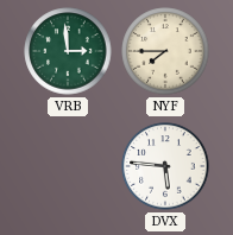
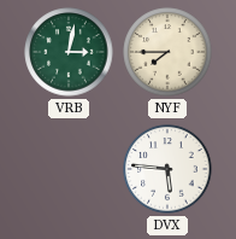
VRB: 2:59 -> 3:02 (69, 52)
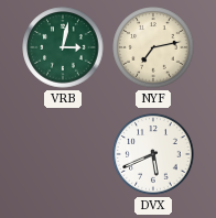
NYF: 7:45 -> 7:13 (153, 47)
DVX: 5:46 -> 5:41 (153, 154)
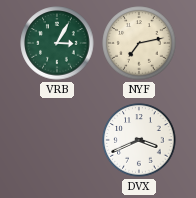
VRB: 3:02 -> 3:05 (57, 43)
DVX: 5:41 -> 3:41 (139, 140)
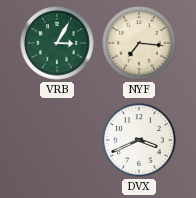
NYF: 7:13 -> 7:16 (139, 43)
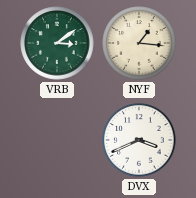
VRB: 3:05 -> 3:09 (57, 43)
NYF: 7:16 -> 1:16 (139, 43)
